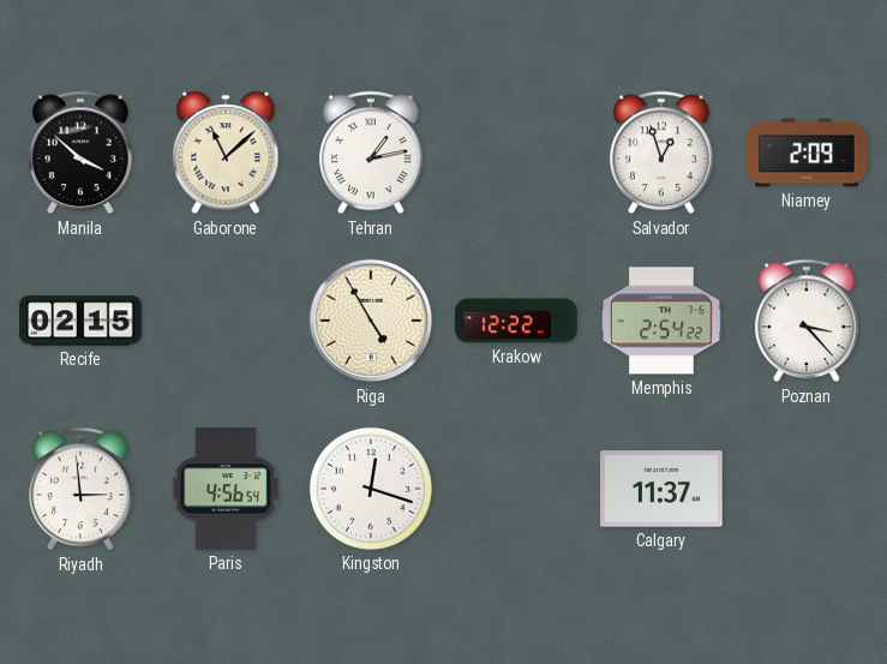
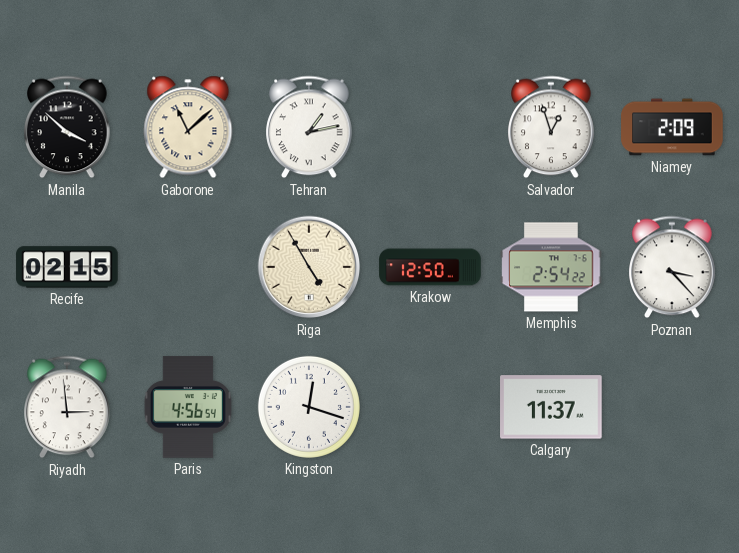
Krakow: 12:22 -> 12:50 (430, 267)
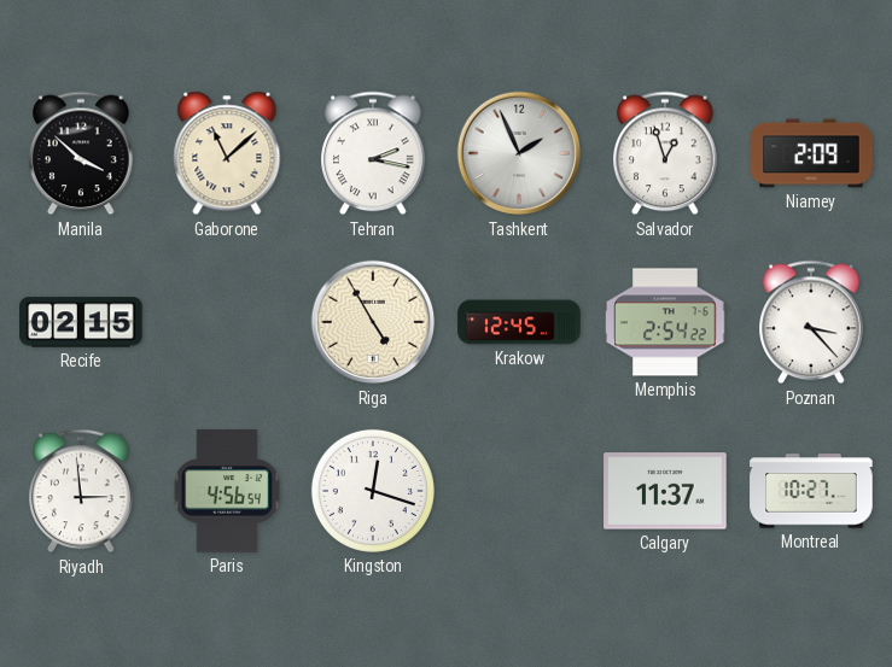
Tehran: 1:13 -> 2:17 (373, 153)
Tashkent: none -> 1:56 (519, 153)
Krakow: 12:50 -> 12:45 (519, 322)
Montreal: none -> 10:27 (811, 491)
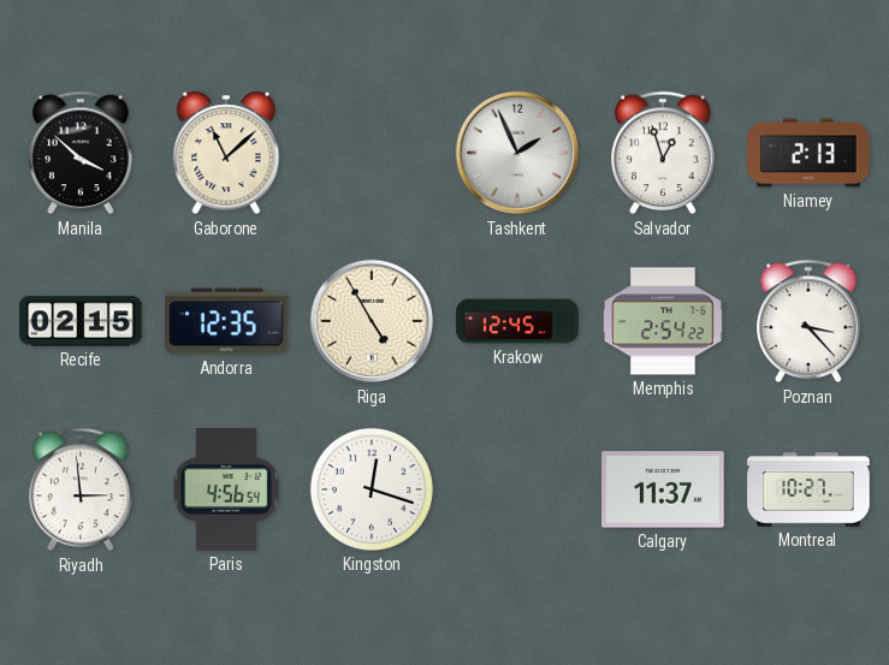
Tehran: 2:17 -> none (373, 153)
Niamey: 2:09 -> 2:13 (808, 153)
Andorra: none -> 12:35 (226, 321)
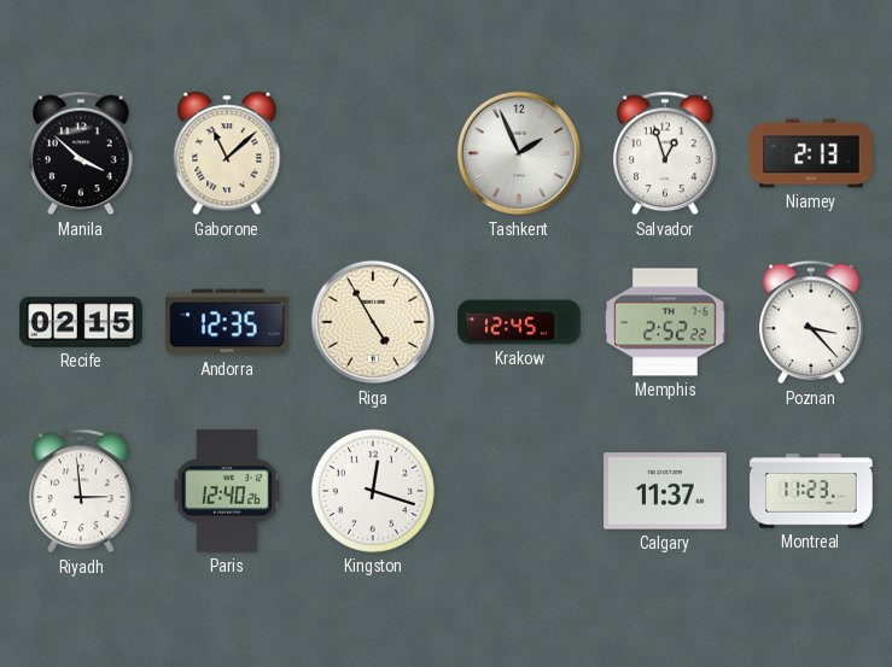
Memphis: 2:54 -> 2:52 (665, 322)
Paris: 4:56 -> 12:40 (227, 491)
Montreal: 10:27 -> 11:23 (811, 491)
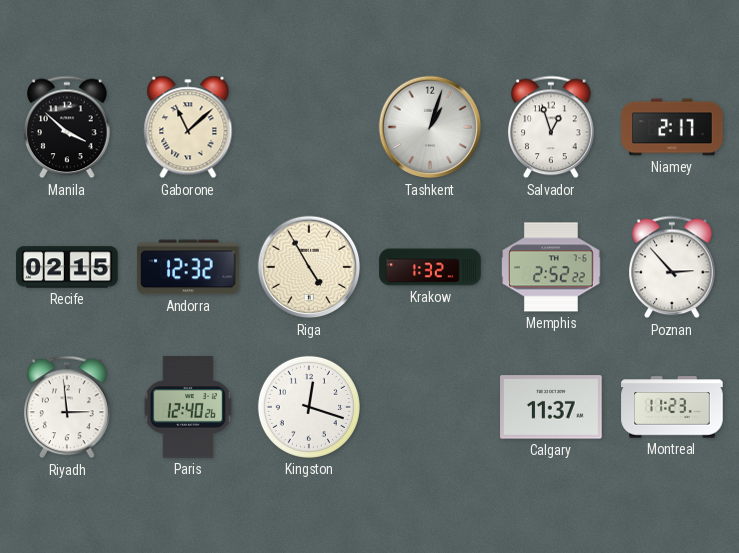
Tashkent: 1:56 -> 1:03 (430, 127)
Niamey: 2:13 -> 2:17 (672, 127)
Andorra: 12:35 -> 12:32 (188, 267)
Krakow: 12:45 -> 1:32 (430, 267)
Poznan: 3:23 -> 2:53 (672, 267)
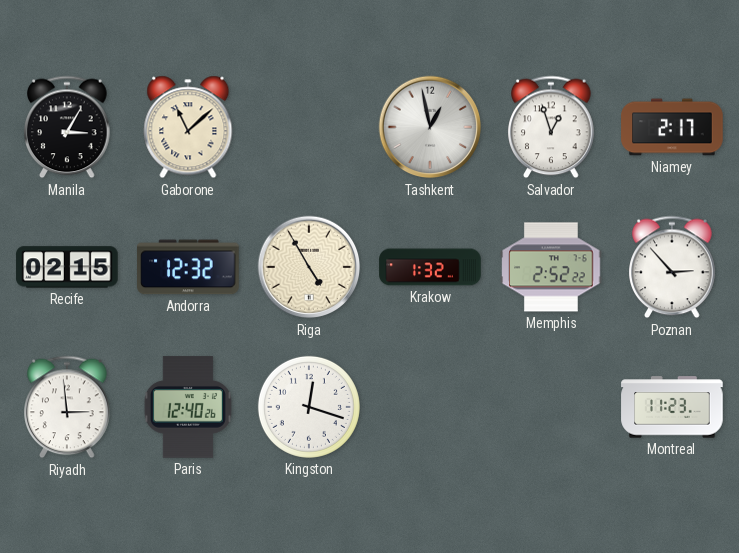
Manila: 3:52 -> 3:05 (67, 127)
Tashkent: 1:03 -> 12:58 (430, 127)
Calgary: 11:37 -> none (551, 407)
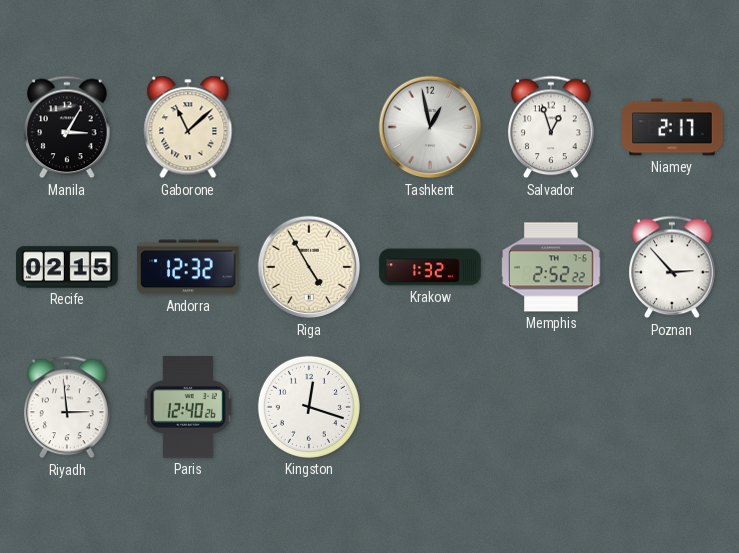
Montreal: 11:23 -> none (672, 407)
